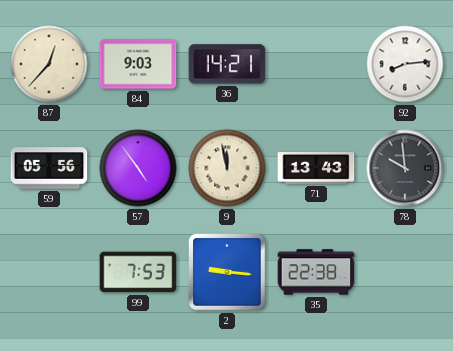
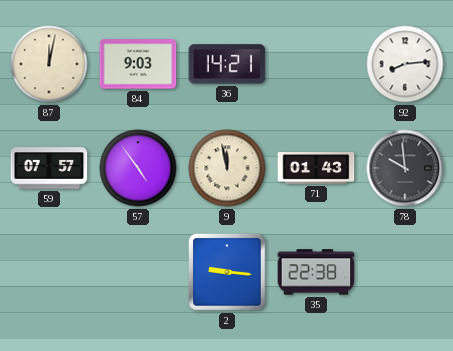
87: 12:37 -> 12:02 (49, 64)
59: 05:56 -> 07:57 (49, 168)
71: 13:43 -> 01:43 (316, 169)
99: 7:53 -> none (138, 272)
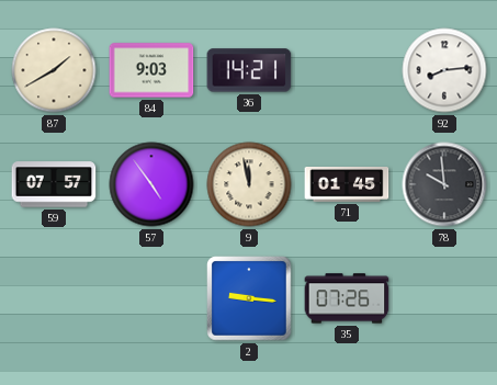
87: 12:02 -> 1:40 (54, 70)
71: 01:43 -> 01:45 (347, 185)
35: 22:38 -> 07:26 (347, 298)
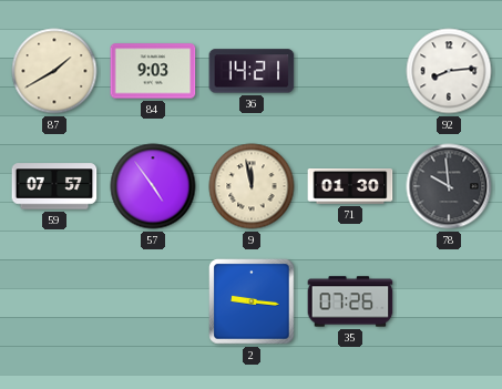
71: 01:45 -> 01:30 (350, 187)
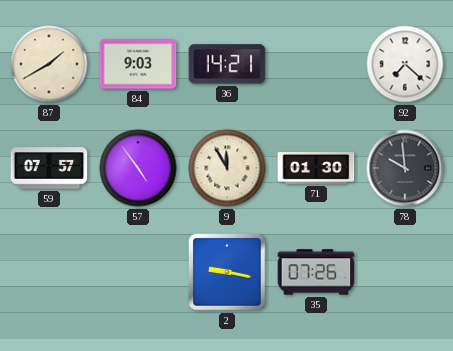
92: 8:14 -> 7:22 (405, 64)
9: 11:58 -> 11:55 (227, 168)
2: 9:16 -> 9:17 (227, 272)
